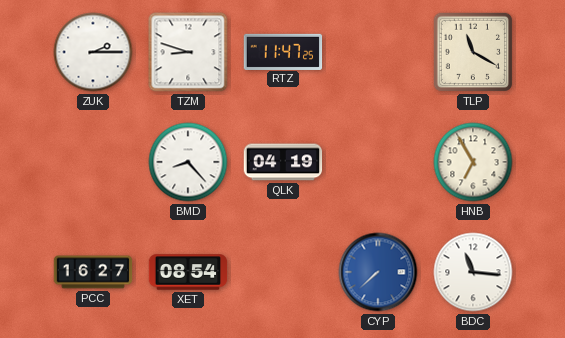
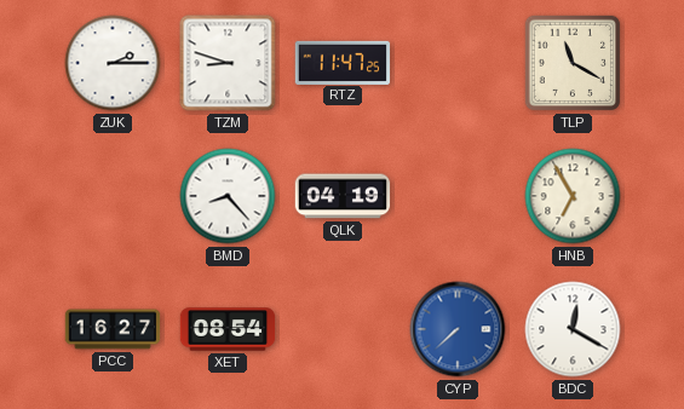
BDC: 11:16 -> 12:20 (573, 329)
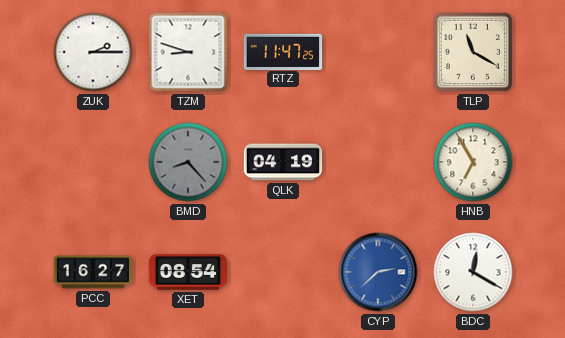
BMD dial: white -> grey (188, 162)
CYP: 7:38 -> 2:38 (378, 272)
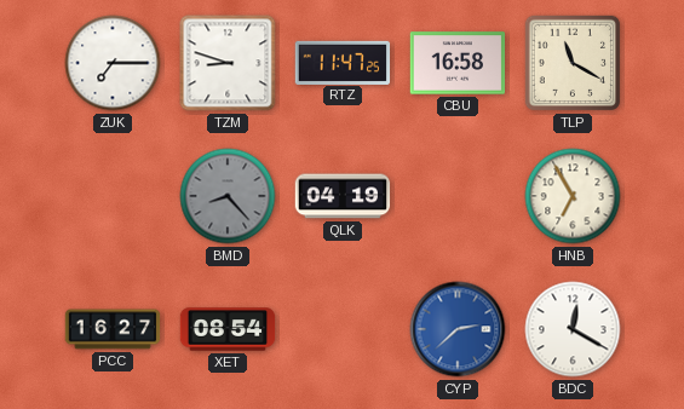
ZUK: 2:15 -> 7:15 (113, 63)
CBU: none -> 16:58 (458, 63)
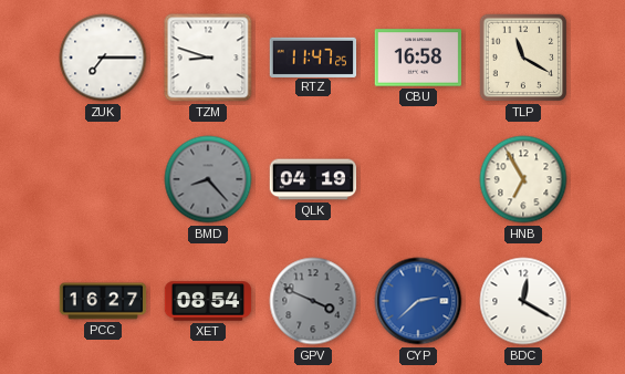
GPV: none -> 3:49 (313, 301)
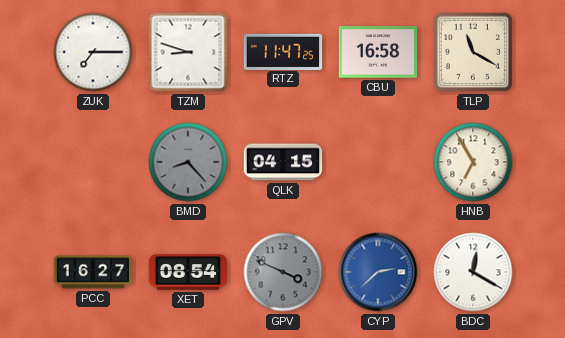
QLK: 04:19 -> 04:15 (283, 162)
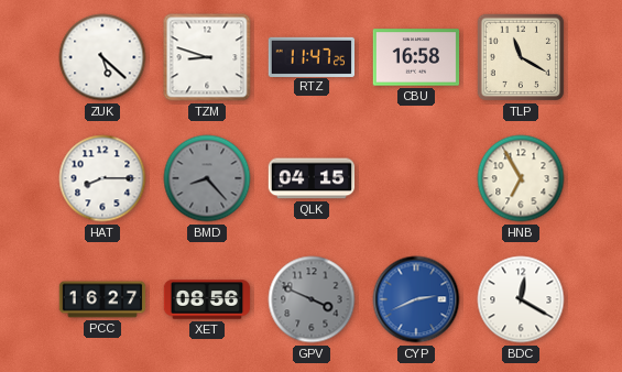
ZUK: 7:15 -> 5:22 (102, 57)
HAT: none -> 8:15 (102, 178)
XET: 08:54 -> 08:56 (207, 299)
CYP: 2:38 -> 2:41 (416, 299)
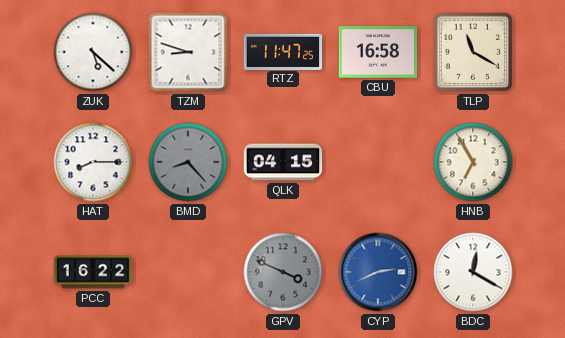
PCC: 16:27 -> 16:22 (93, 272)
XET: 08:56 -> none (207, 299)
